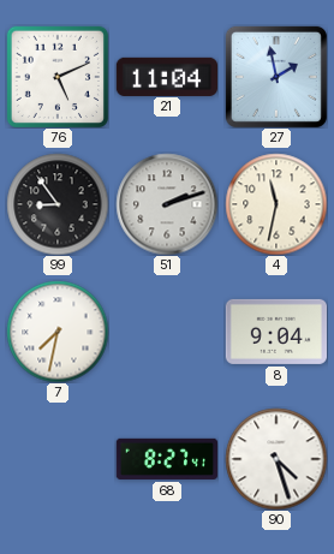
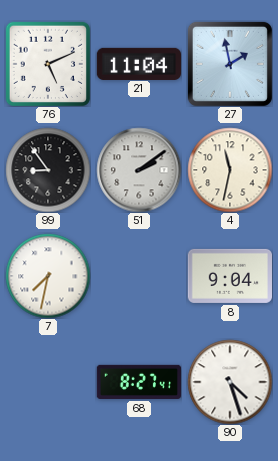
51: 2:12 -> 2:09 (139, 170)
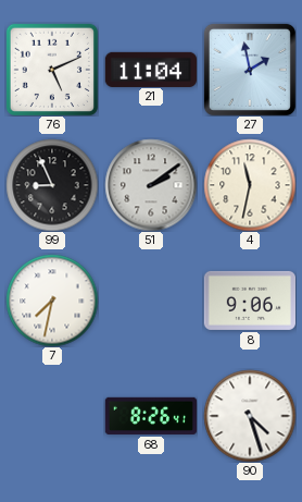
99: 8:54 -> 8:56 (52, 185)
8: 9:04 -> 9:06 (249, 301)
68: 8:27 -> 8:26 (150, 416)
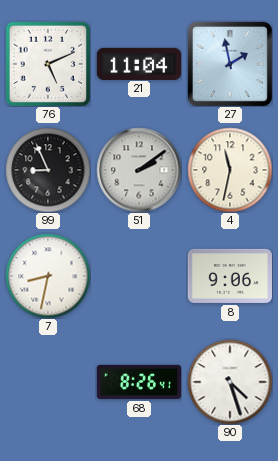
7: 7:32 -> 8:32 (48, 276)
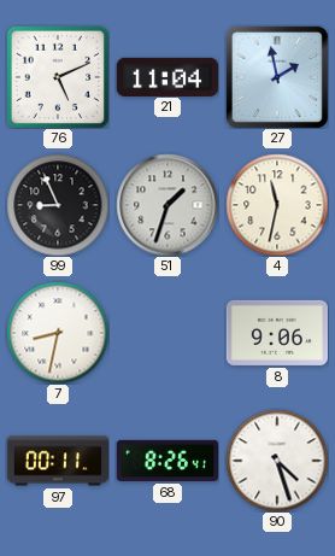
51: 2:09 -> 1:33 (167, 205)
97: none -> 00:11 (57, 461)
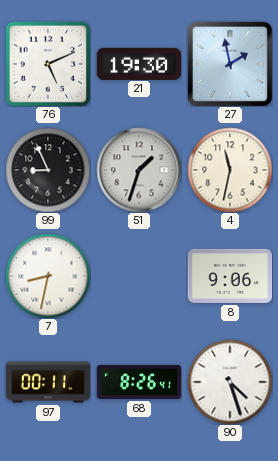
21: 11:04 -> 19:30 (138, 63)
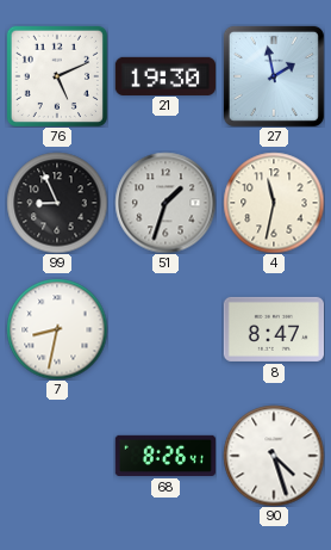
8: 9:06 -> 8:47 (273, 329)
97: 00:11 -> none (47, 382)
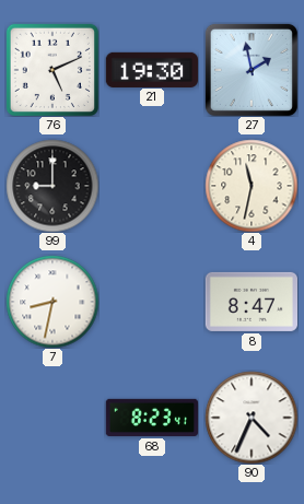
99: 8:56 -> 9:00 (52, 186)
51: 1:33 -> none (165, 203)
68: 8:26 -> 8:23 (151, 418)
90: 4:27 -> 4:34 (252, 418)
